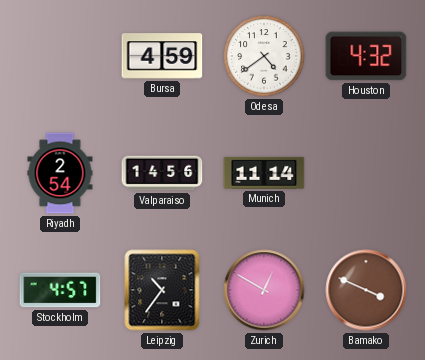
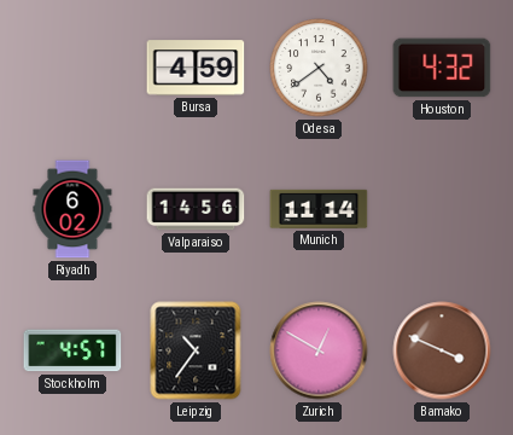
Riyadh: 2:54 -> 6:02 (72, 209)
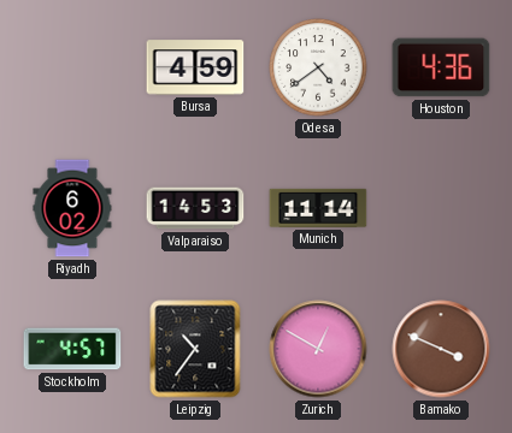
Houston: 4:32 -> 4:36 (441, 67)
Valparaiso: 14:56 -> 14:53 (195, 208)
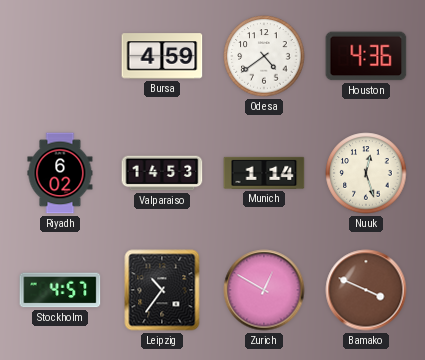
Munich: 11:14 -> 1:14 (264, 173)
Nuuk: none -> 12:27 (366, 173)
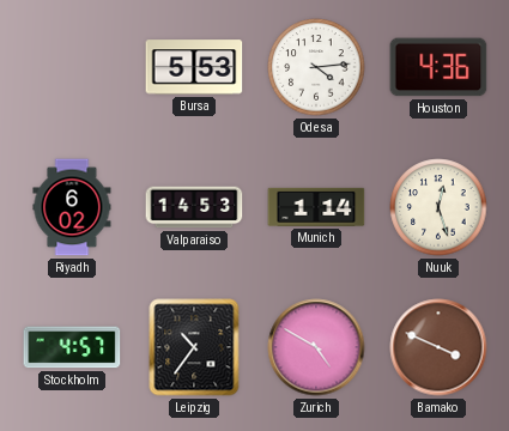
Bursa: 4:59 -> 5:53 (194, 67)
Odesa: 4:39 -> 4:14 (316, 67)
Zurich: 12:50 -> 4:50 (316, 347)
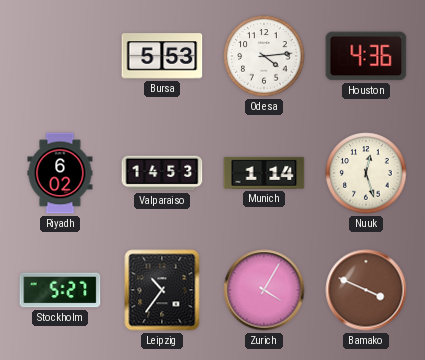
Stockholm: 4:57 -> 5:27 (60, 290)
Zurich: 4:50 -> 4:05 (264, 290)
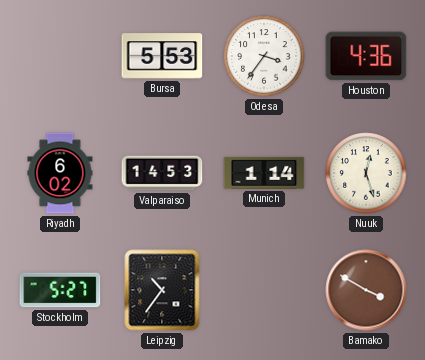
Odesa: 4:14 -> 3:36 (264, 56)
Zurich: 4:05 -> none (264, 290)
Bamako: 3:49 -> 3:50 (366, 290)
